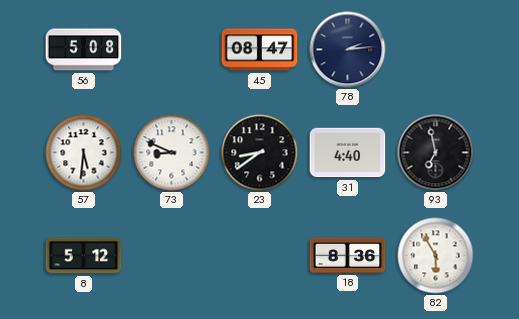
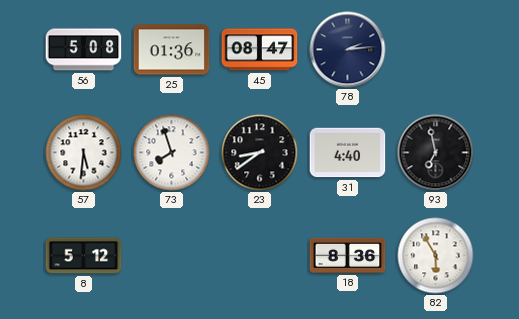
25: none -> 01:36 (172, 50)
73: 8:49 -> 7:57 (172, 153)
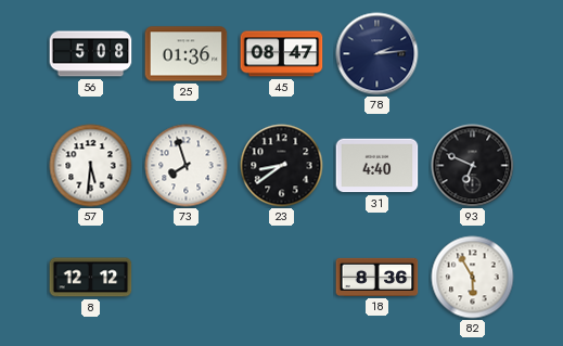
93: 6:58 -> 6:49 (473, 166)
8: 5:12 -> 12:12 (91, 278)
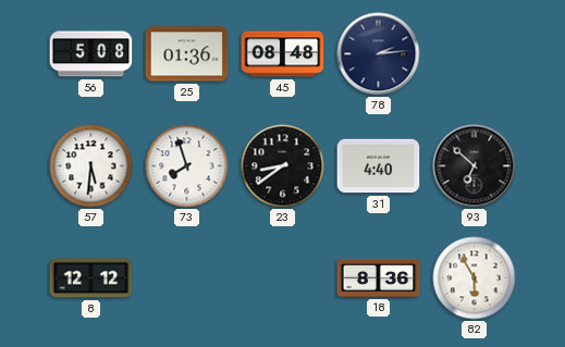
45: 08:47 -> 08:48 (283, 54)
93: 6:49 -> 6:52 (475, 166)
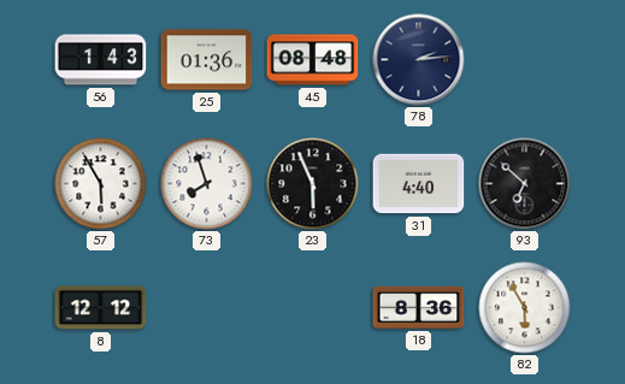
56: 5:08 -> 1:43 (101, 60)
57: 5:31 -> 5:55 (101, 184)
23: 8:39 -> 5:56 (313, 184)
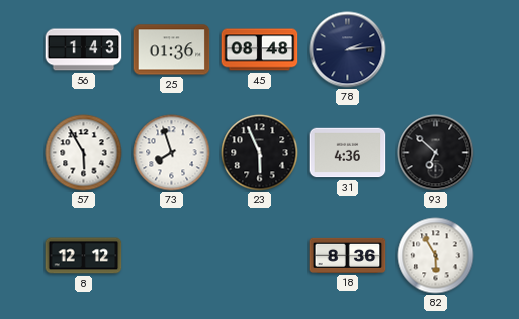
31: 4:40 -> 4:36 (348, 153)
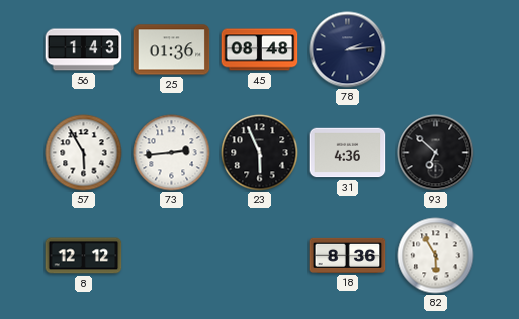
73: 7:57 -> 2:44 (172, 153)
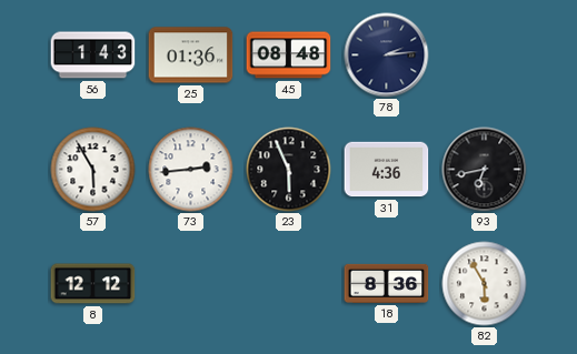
93: 6:52 -> 6:43 (485, 170)
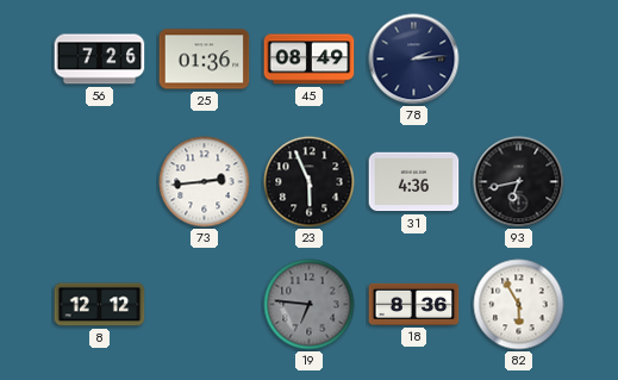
56: 1:43 -> 7:26 (100, 60)
45: 08:48 -> 08:49 (310, 60)
57: 5:55 -> none (93, 170)
19: none -> 6:46 (310, 305)
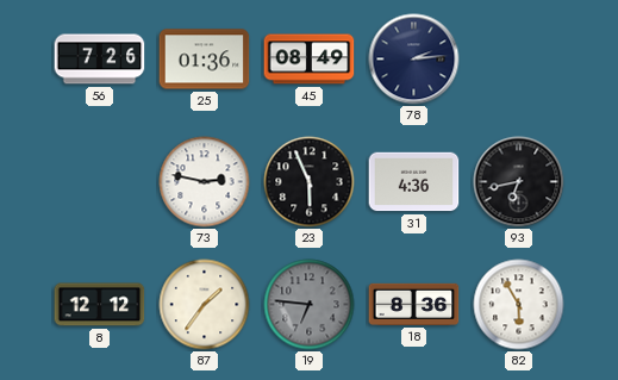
73: 2:44 -> 2:47 (205, 182)
87: none -> 1:36 (205, 305)
